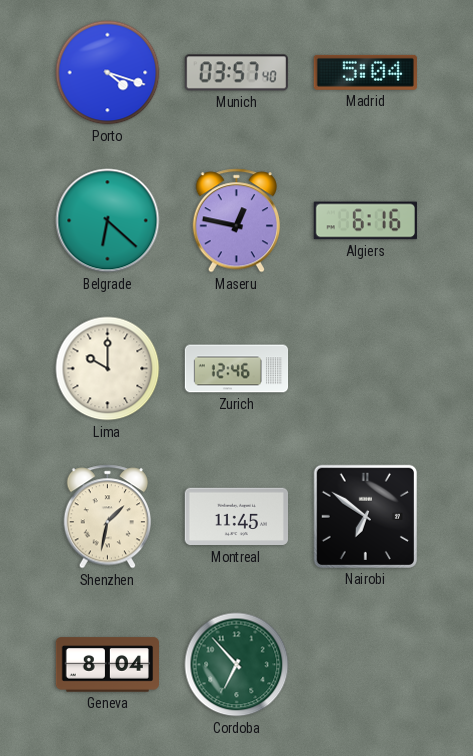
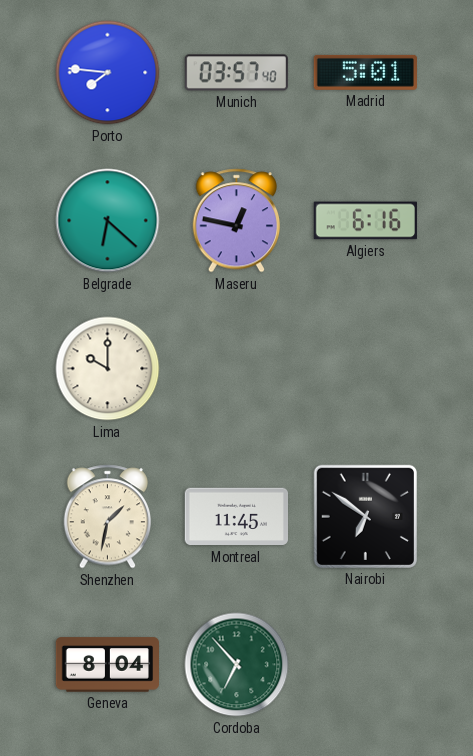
Porto: 4:18 -> 7:46 (108, 73)
Madrid: 5:04 -> 5:01 (365, 72)
Zurich: 12:46 -> none (237, 369)
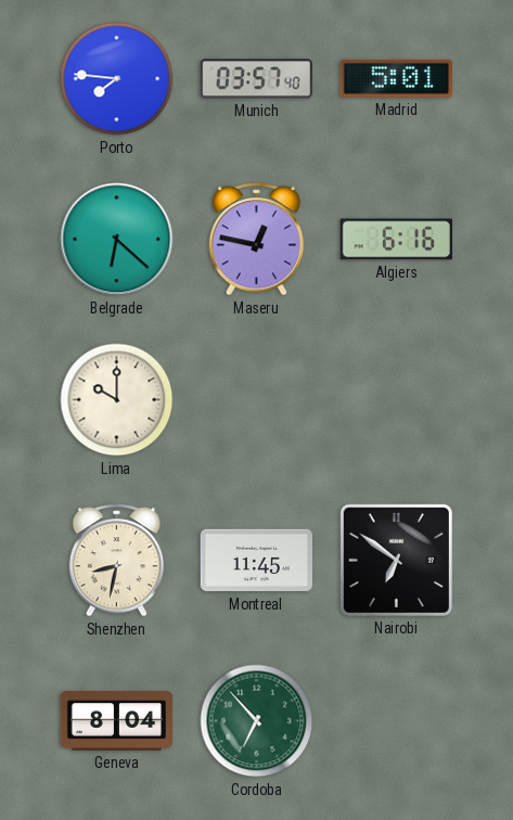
Shenzhen: 1:32 -> 8:32 (117, 561)
